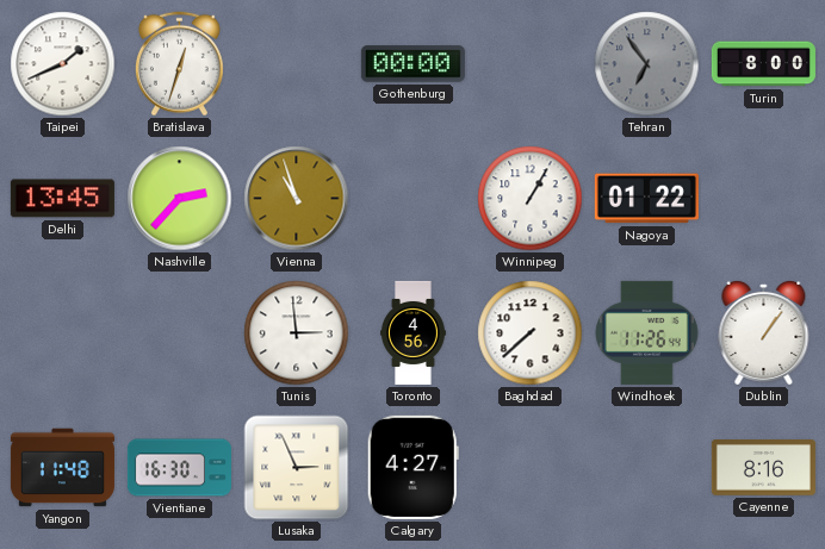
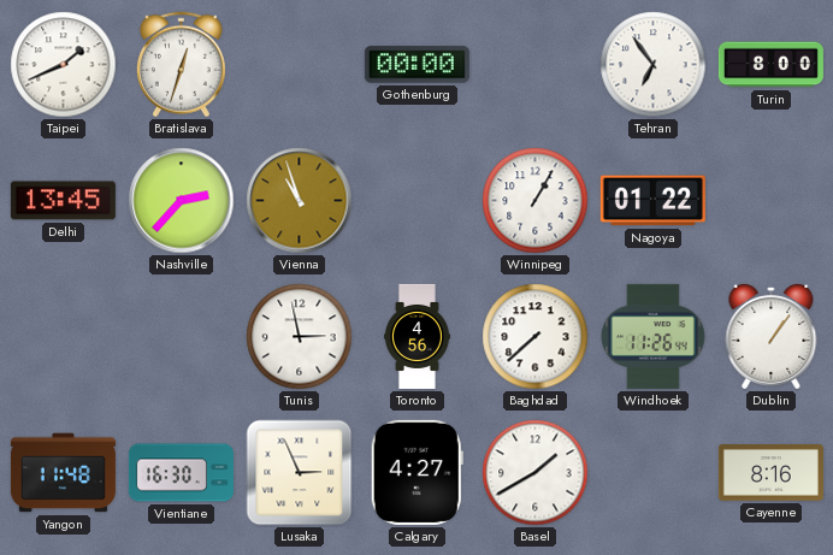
Tehran dial: grey -> white (654, 65)
Tunis: 2:59 -> 2:58 (300, 337)
Basel: none -> 1:40 (536, 473)
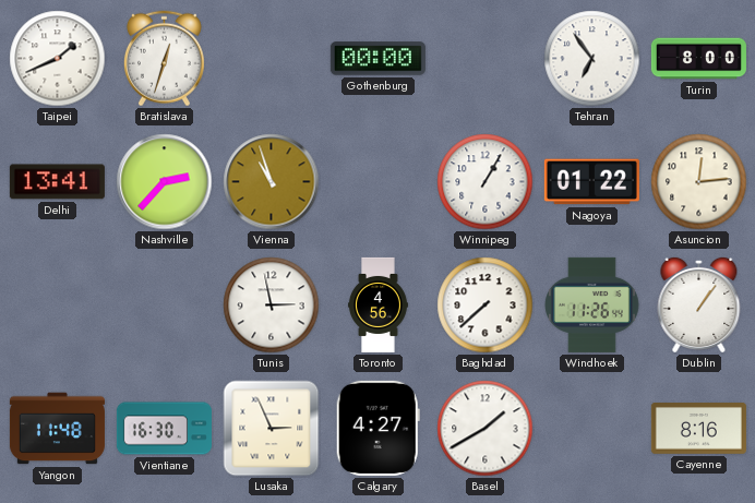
Delhi: 13:45 -> 13:41 (57, 182)
Asuncion: none -> 12:14 (699, 182)
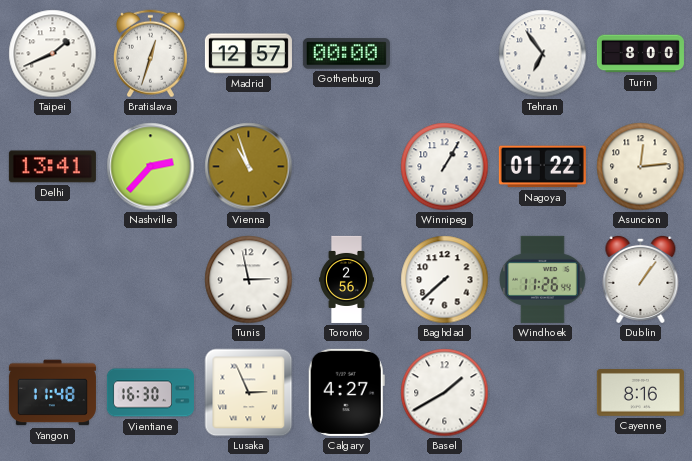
Madrid: none -> 12:57 (248, 54)
Toronto: 4:56 -> 2:56 (347, 279)
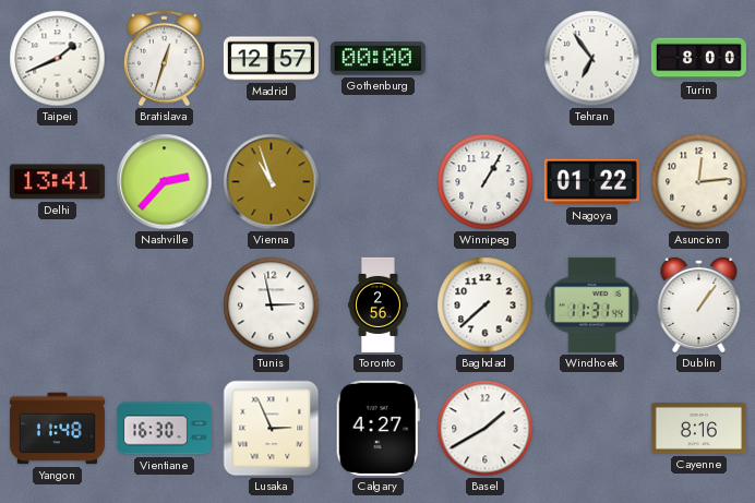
Windhoek: 11:26 -> 11:31 (592, 304)
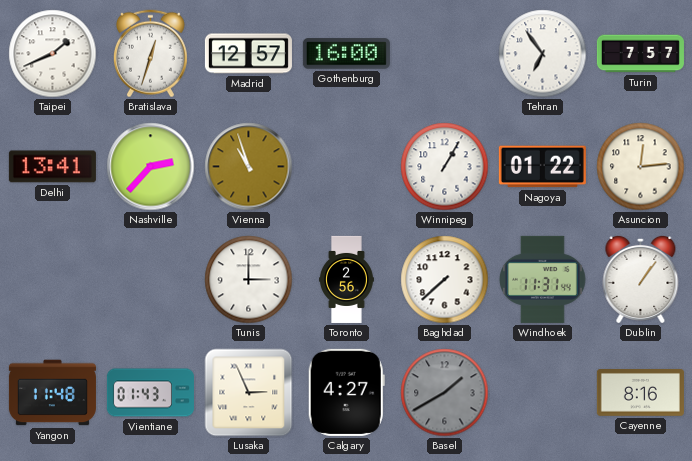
Gothenburg: 00:00 -> 16:00 (346, 54)
Turin: 8:00 -> 7:57 (640, 54)
Tunis: 2:58 -> 3:00 (249, 280)
Vientiane: 16:30 -> 01:43 (150, 393)
Basel dial: white -> grey (445, 393)
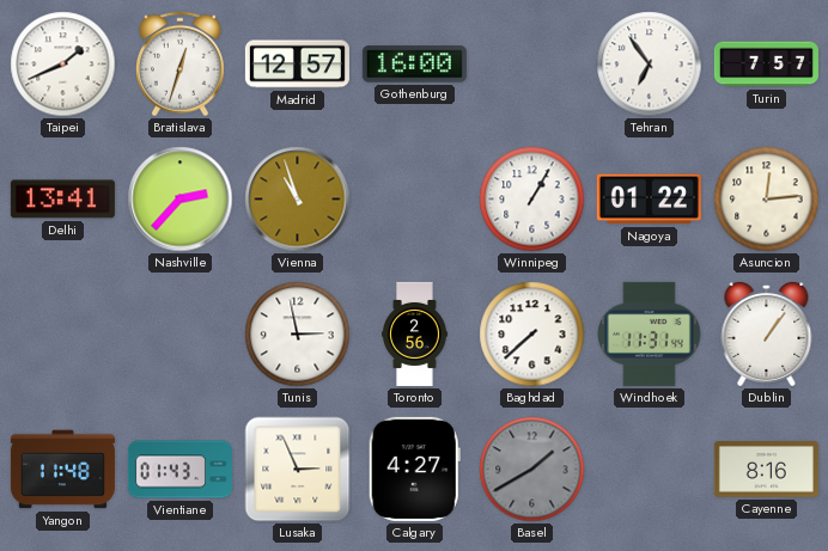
Tunis: 3:00 -> 2:58 (298, 335)
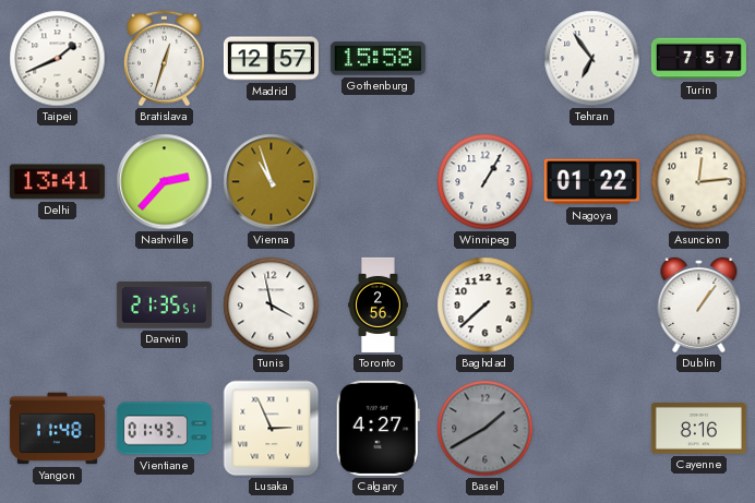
Gothenburg: 16:00 -> 15:58 (377, 59)
Darwin: none -> 21:35 (164, 306)
Tunis: 2:58 -> 3:58 (272, 306)
Windhoek: 11:31 -> none (650, 333)
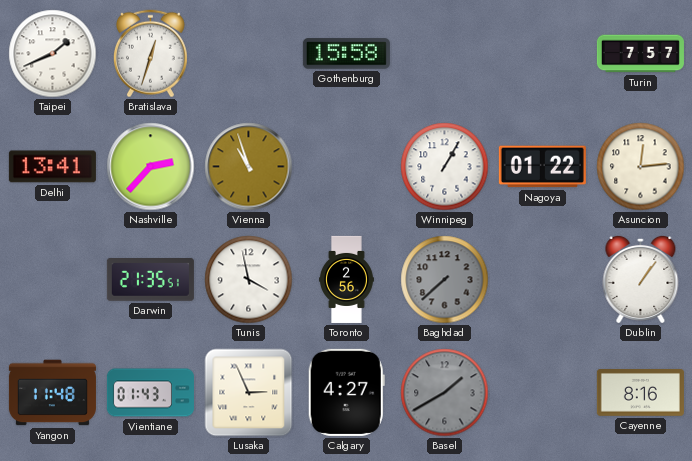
Madrid: 12:57 -> none (271, 59)
Tehran: 6:54 -> none (592, 59)
Baghdad dial: white -> grey (445, 280)
